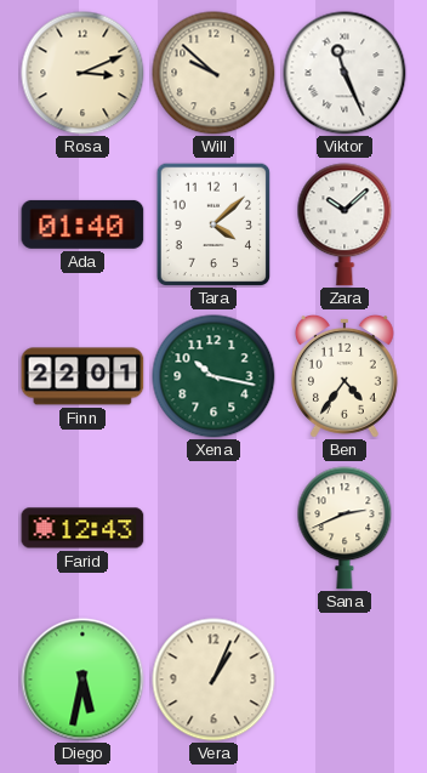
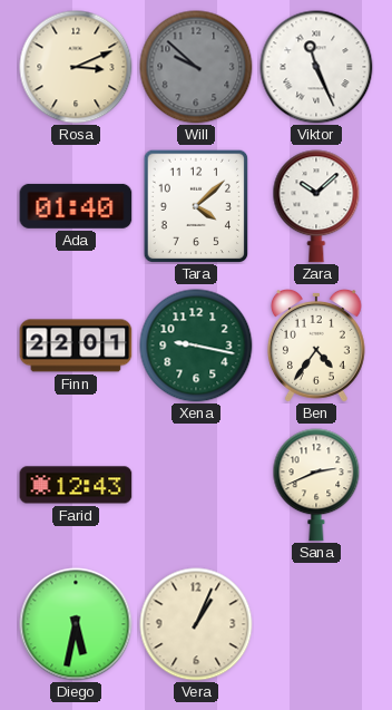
Will dial: cream -> grey (196, 67)
Xena: 10:17 -> 9:17 (196, 346)
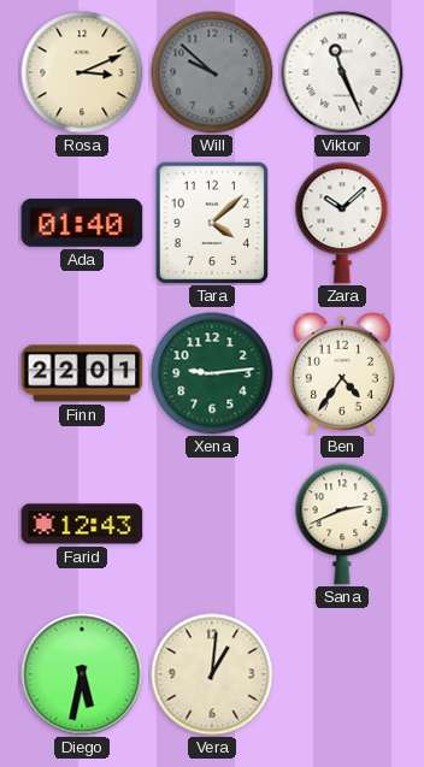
Xena: 9:17 -> 9:14 (212, 373)
Vera: 1:04 -> 1:01 (212, 674)
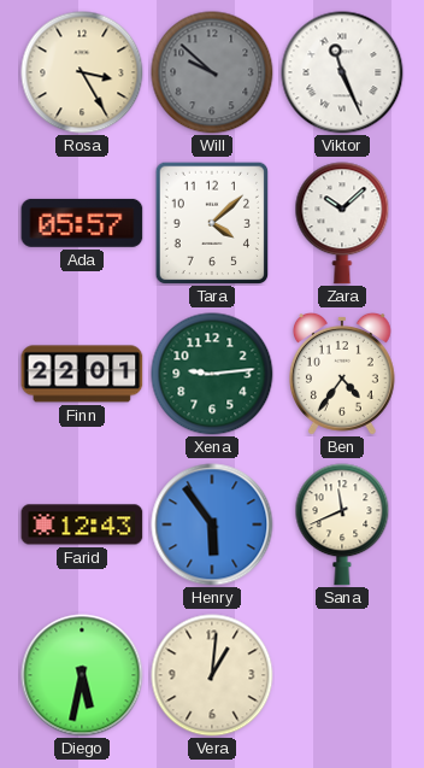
Rosa: 3:11 -> 3:25 (82, 72)
Ada: 01:40 -> 05:57 (82, 223)
Henry: none -> 5:54 (212, 524)
Sana: 2:41 -> 11:41 (342, 524)
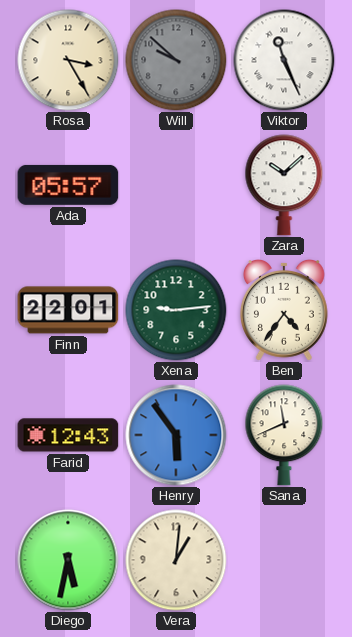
Tara: 4:08 -> none (212, 223)
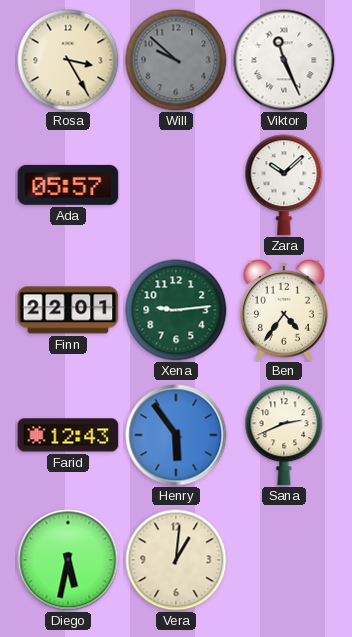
Sana: 11:41 -> 2:41 (284, 435)
